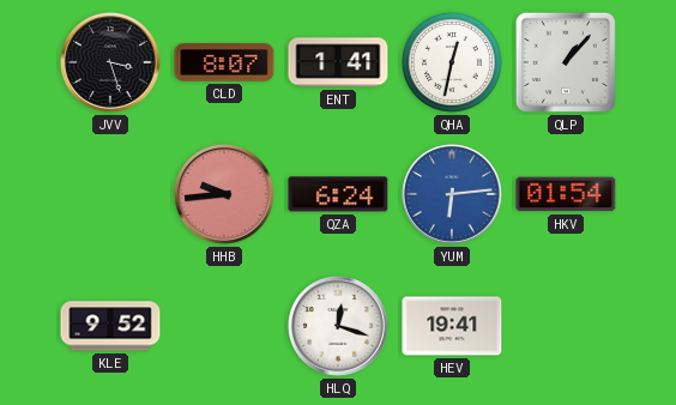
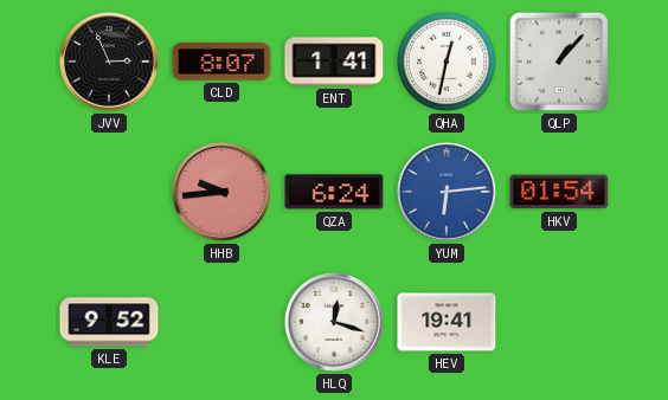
JVV: 3:27 -> 2:56 (110, 63)
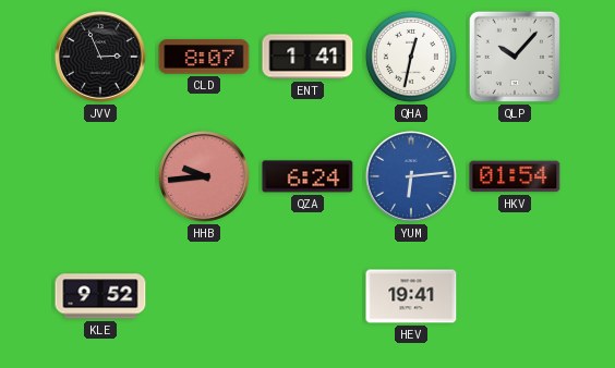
QLP: 1:07 -> 10:07 (515, 57)
HLQ: 12:18 -> none (335, 323)
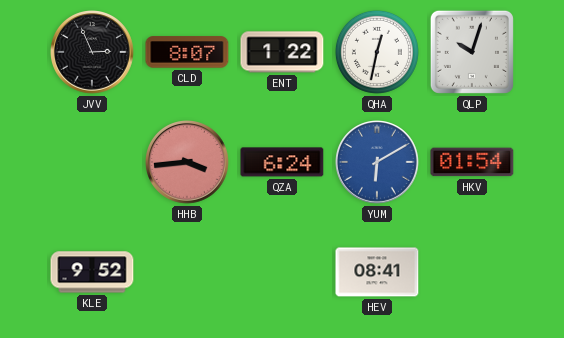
ENT: 1:41 -> 1:22 (282, 52)
QLP: 10:07 -> 10:03 (472, 52)
HHB: 9:44 -> 3:44 (188, 163)
YUM: 6:14 -> 6:10 (378, 163)
HEV: 19:41 -> 08:41 (377, 272)
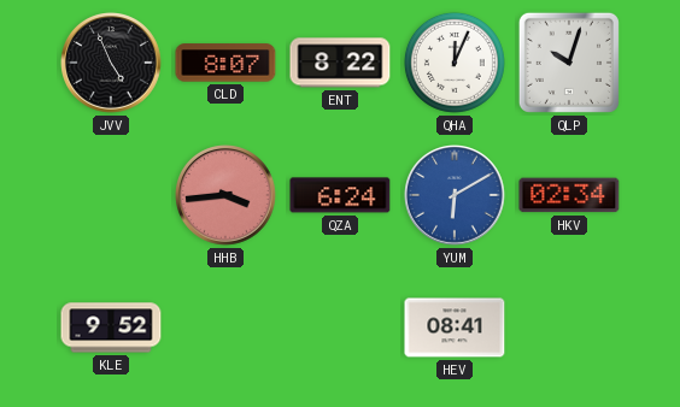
JVV: 2:56 -> 4:56 (112, 64)
ENT: 1:22 -> 8:22 (340, 63)
QHA: 12:32 -> 12:04 (455, 63)
HKV: 01:54 -> 02:34 (569, 195)
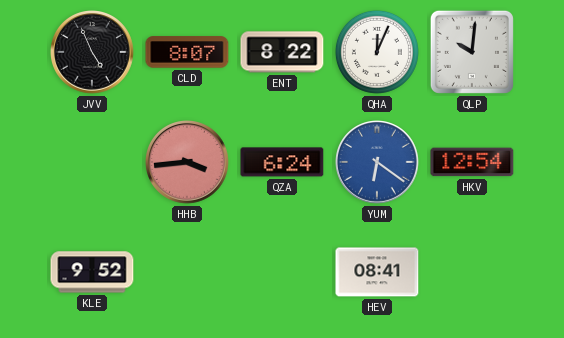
QLP: 10:03 -> 10:01 (472, 52)
YUM: 6:10 -> 6:21 (378, 163)
HKV: 02:34 -> 12:54 (472, 162)
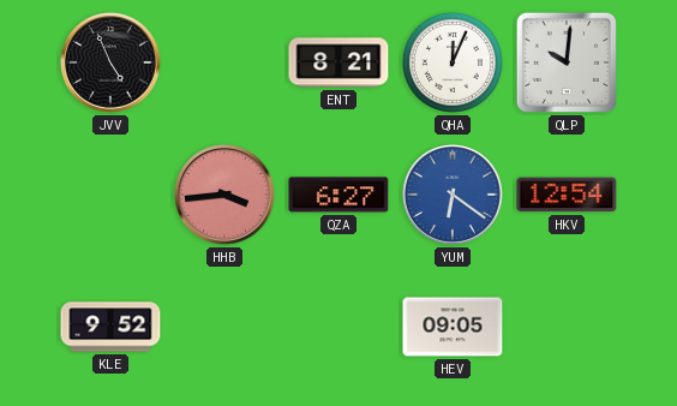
CLD: 8:07 -> none (187, 52)
ENT: 8:22 -> 8:21 (338, 62)
QZA: 6:24 -> 6:27 (338, 195)
HEV: 08:41 -> 09:05 (453, 327)
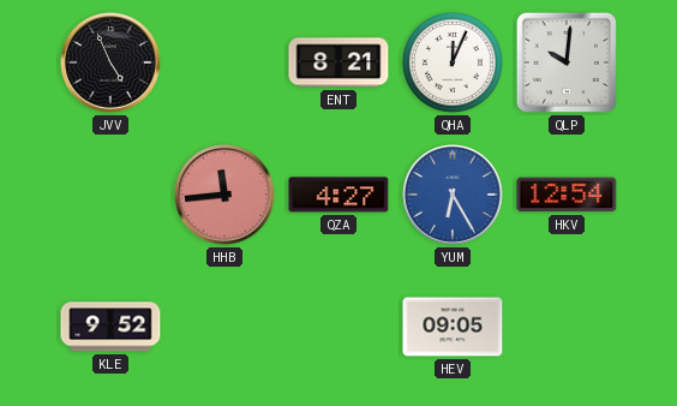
HHB: 3:44 -> 11:44 (226, 196)
QZA: 6:27 -> 4:27 (338, 195)
YUM: 6:21 -> 6:25 (454, 196)
